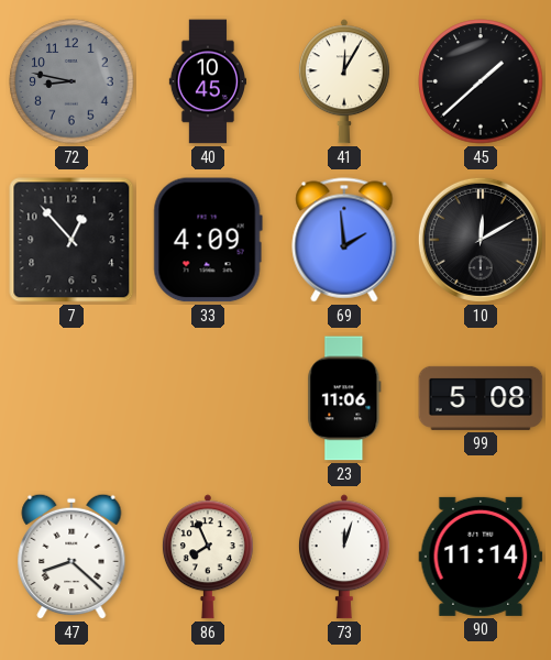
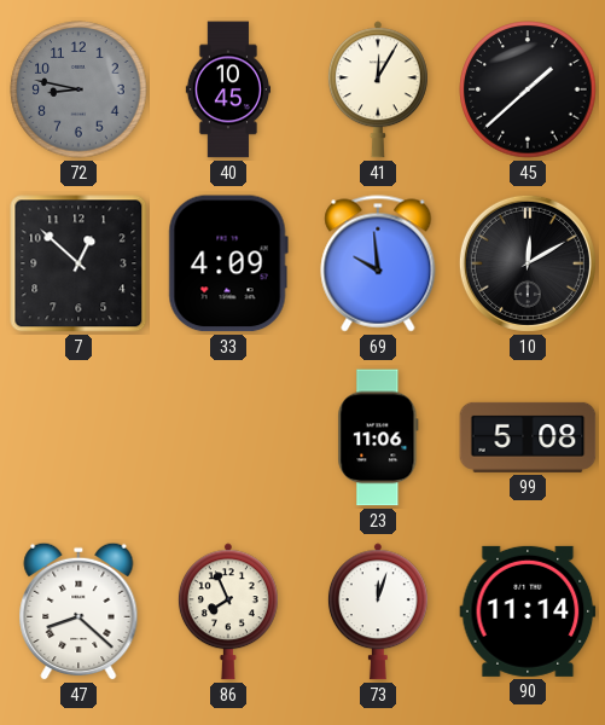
7: 12:53 -> 12:52 (78, 263)
69: 1:59 -> 9:59 (378, 263)
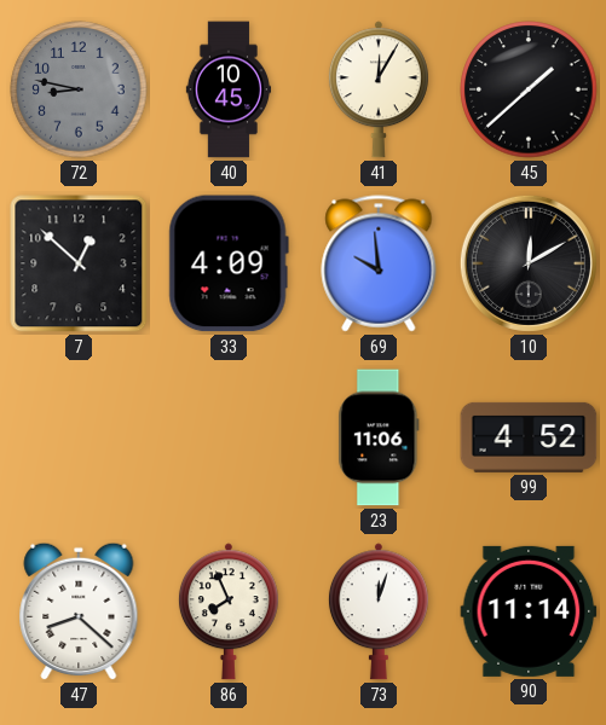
99: 5:08 -> 4:52 (529, 437)
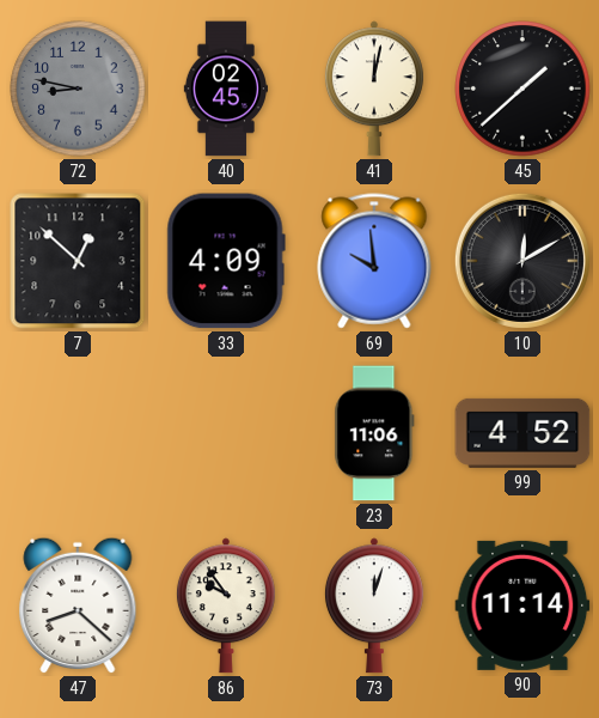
40: 10:45 -> 02:45 (225, 89)
41: 12:05 -> 12:02 (374, 89)
86: 7:56 -> 9:54 (226, 606)
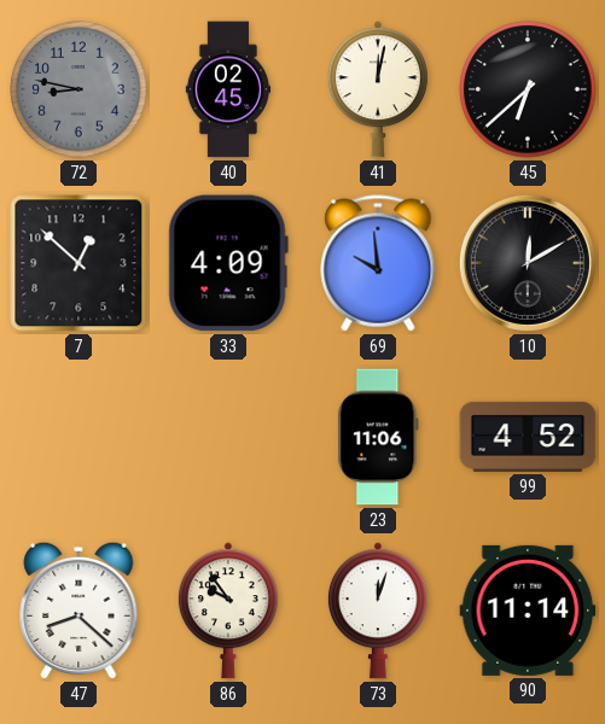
45: 1:38 -> 6:38 (528, 89)
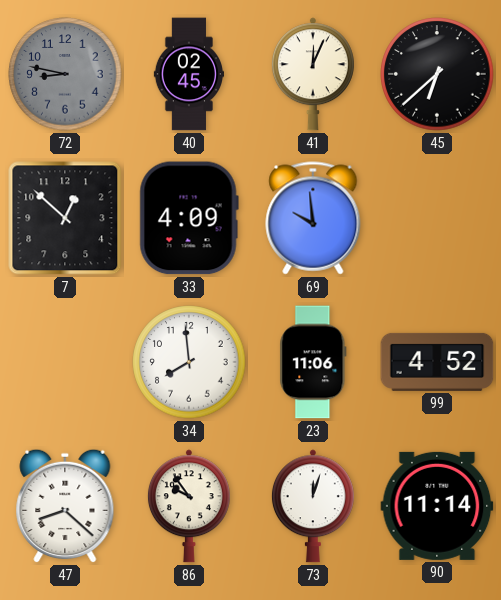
41: 12:02 -> 12:04 (313, 74)
10: 12:10 -> none (528, 263)
34: none -> 7:59 (189, 362)
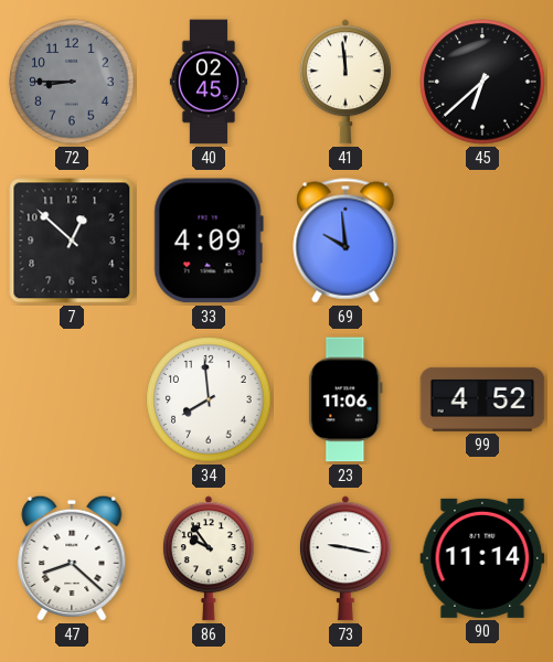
72: 8:47 -> 8:45 (72, 82)
41: 12:04 -> 11:59 (345, 82)
73: 12:03 -> 9:17 (345, 558)
